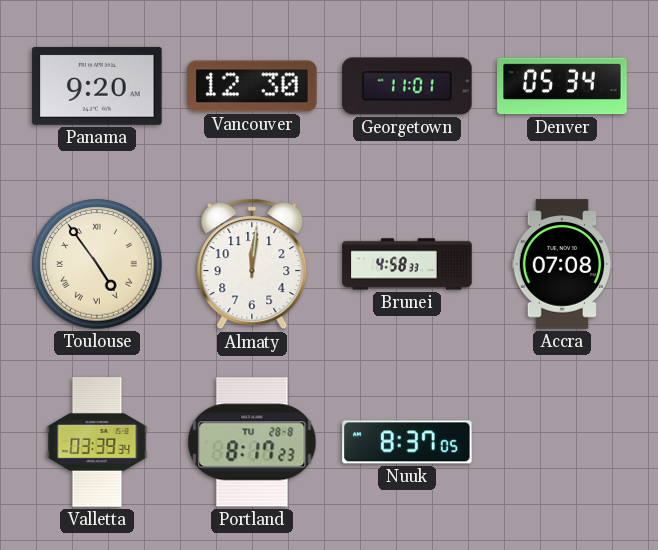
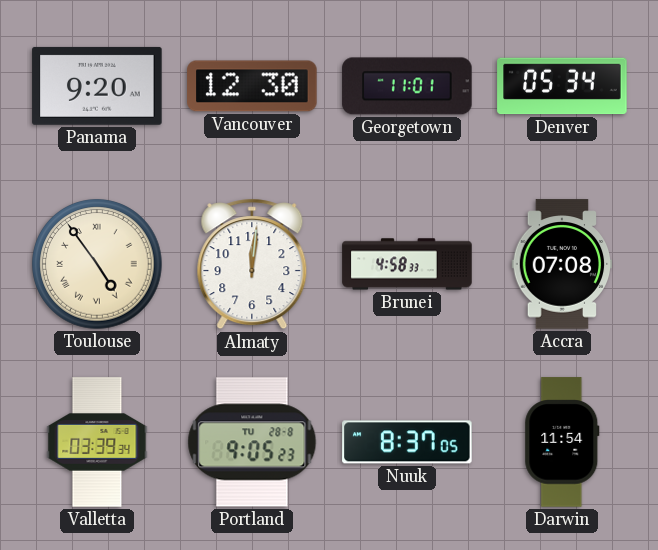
Portland: 8:17 -> 9:05 (252, 442)
Darwin: none -> 11:54 (562, 442)
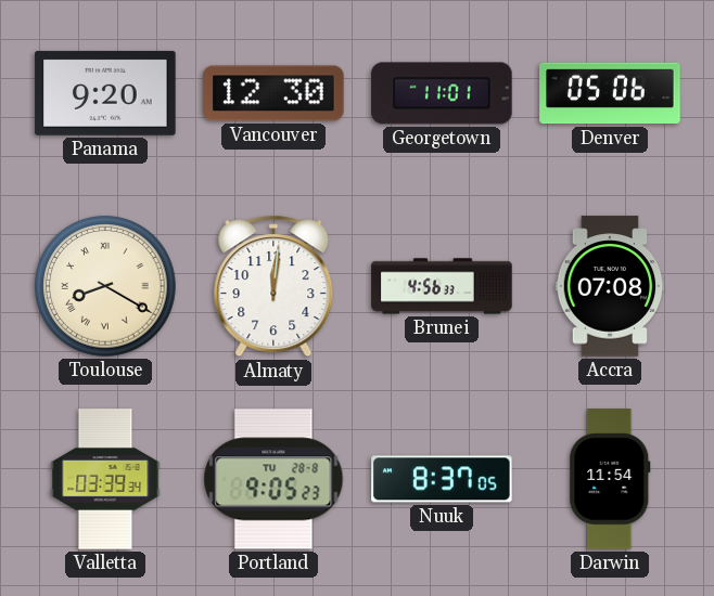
Denver: 05:34 -> 05:06 (610, 93)
Toulouse: 4:54 -> 8:20 (105, 286)
Brunei: 4:58 -> 4:56 (442, 286)
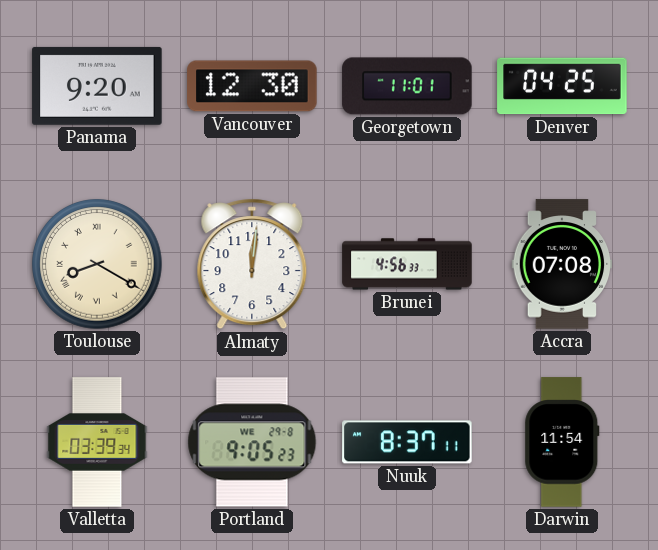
Denver: 05:06 -> 04:25 (562, 86)
Portland date: TU 28-8 -> WE 29-8 (252, 442)
Nuuk: 8:37:05 -> 8:37:11 (407, 442)
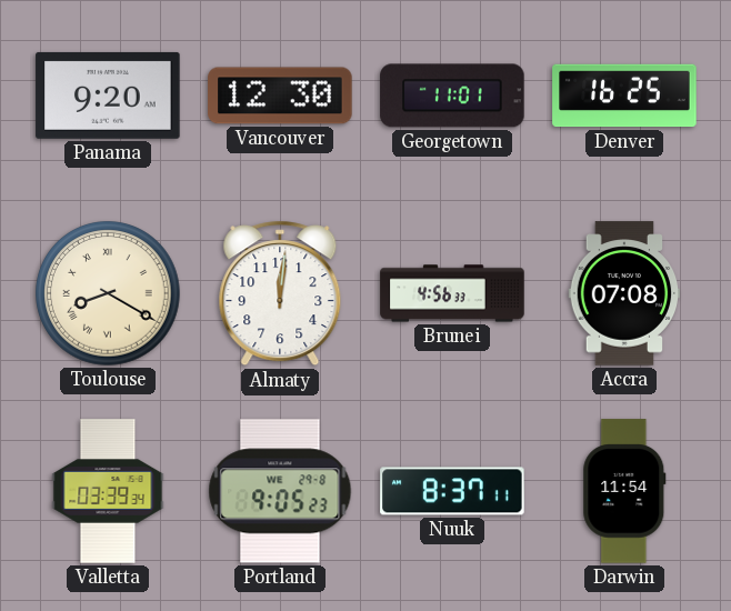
Denver: 04:25 -> 16:25 (624, 96)
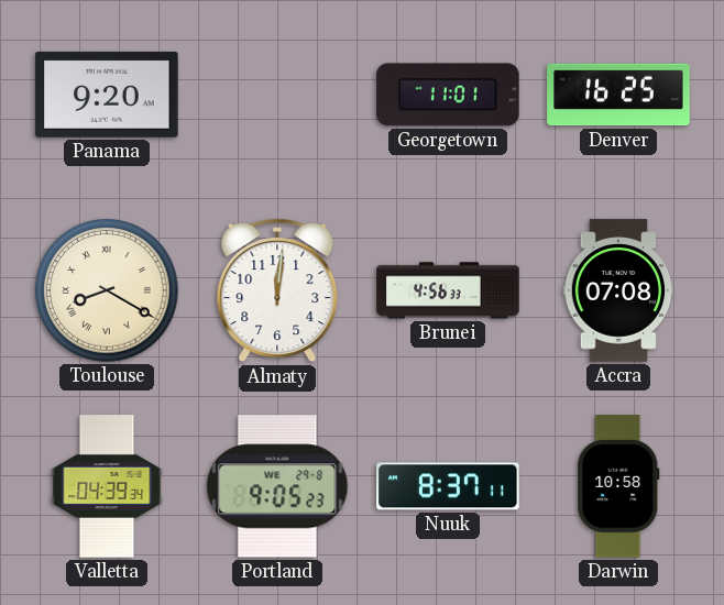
Vancouver: 12:30 -> none (280, 96)
Valletta: 03:39 -> 04:39 (107, 486)
Darwin: 11:54 -> 10:58 (618, 486)
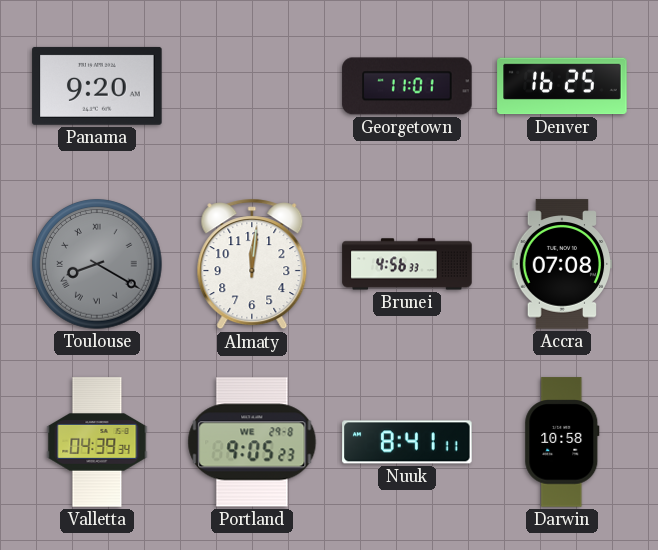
Toulouse dial: cream -> grey (97, 264)
Nuuk: 8:37 -> 8:41 (407, 442)
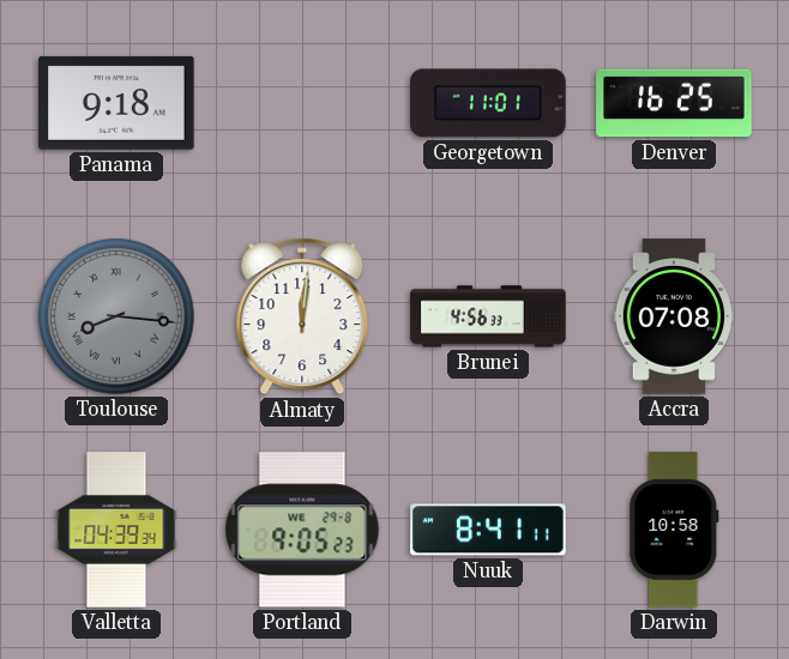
Panama: 9:20 -> 9:18 (116, 103)
Toulouse: 8:20 -> 8:16 (116, 316)
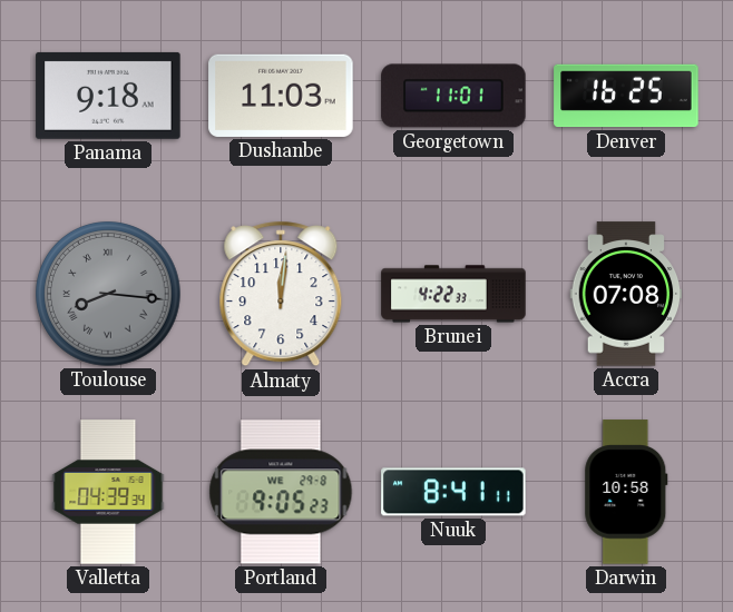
Dushanbe: none -> 11:03 (281, 96)
Brunei: 4:56 -> 4:22 (453, 294)
